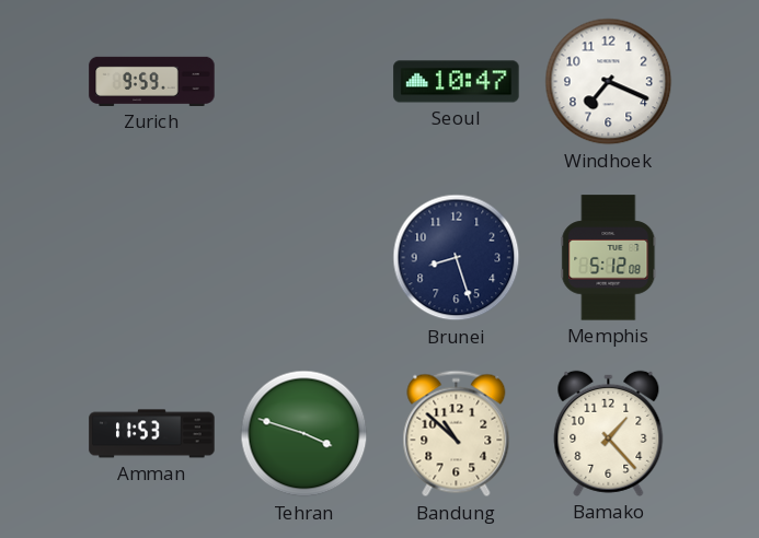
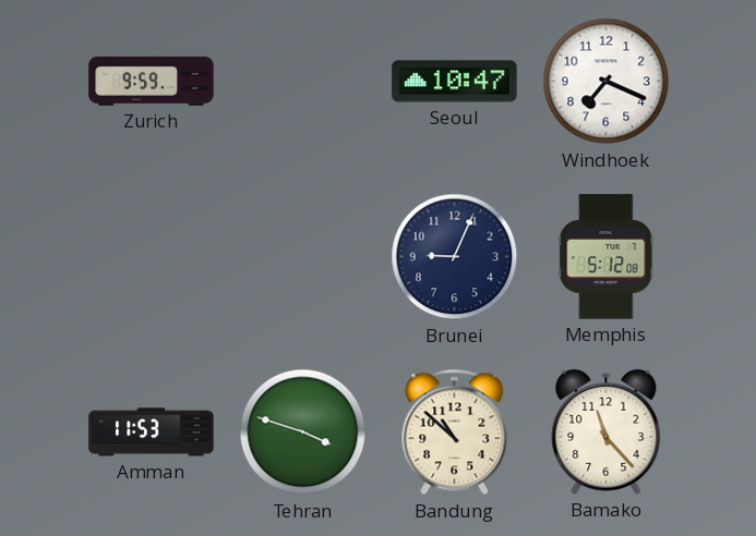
Brunei: 8:27 -> 9:04 (455, 257)
Bamako: 1:23 -> 11:23 (607, 431)
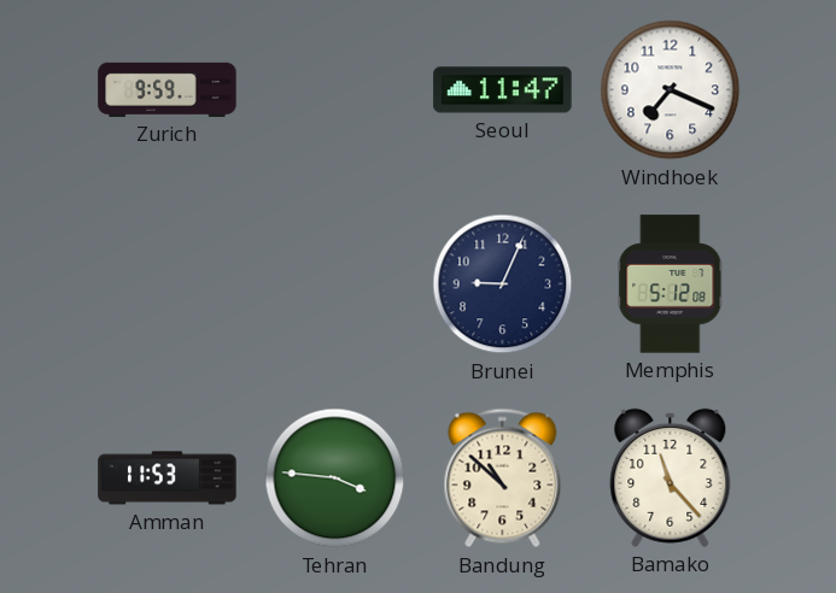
Seoul: 10:47 -> 11:47 (503, 90)
Tehran: 3:48 -> 3:46 (335, 478)
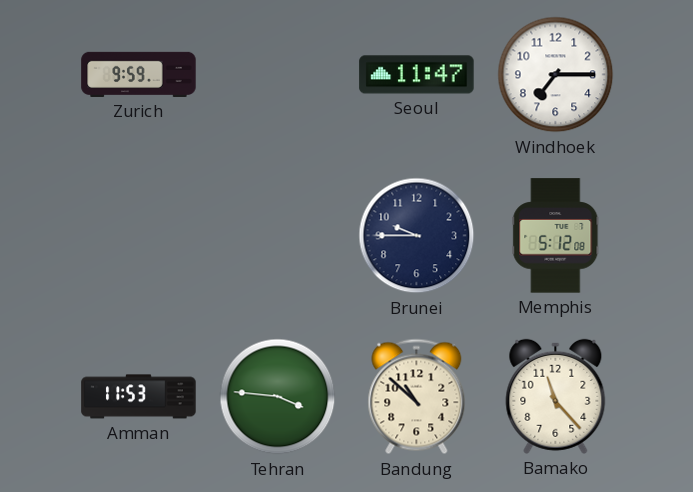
Windhoek: 7:19 -> 7:15 (556, 75)
Brunei: 9:04 -> 9:45 (417, 236)
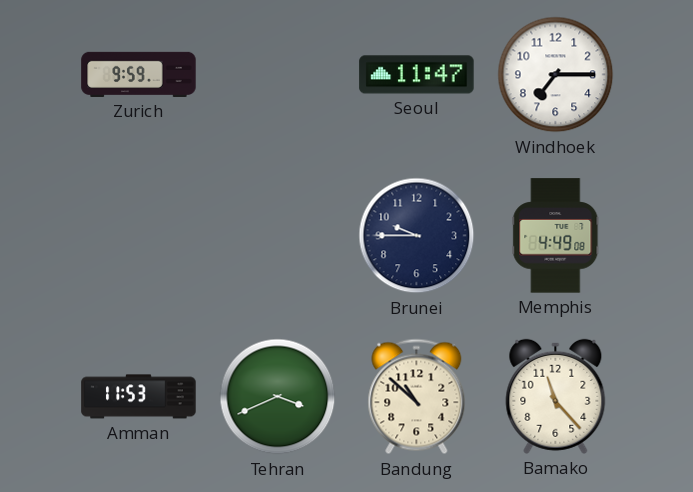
Memphis: 5:12 -> 4:49 (556, 236)
Tehran: 3:46 -> 3:41 (278, 397)
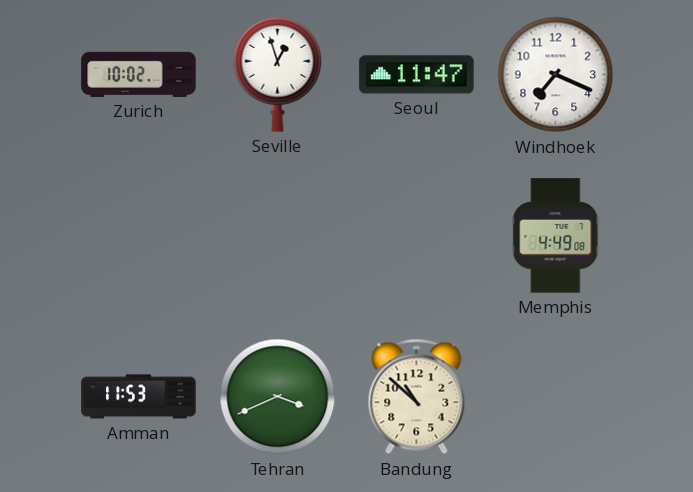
Zurich: 9:59 -> 10:02 (139, 74)
Seville: none -> 12:57 (278, 74)
Windhoek: 7:15 -> 7:19 (556, 75)
Brunei: 9:45 -> none (417, 236)
Bamako: 11:23 -> none (556, 396)
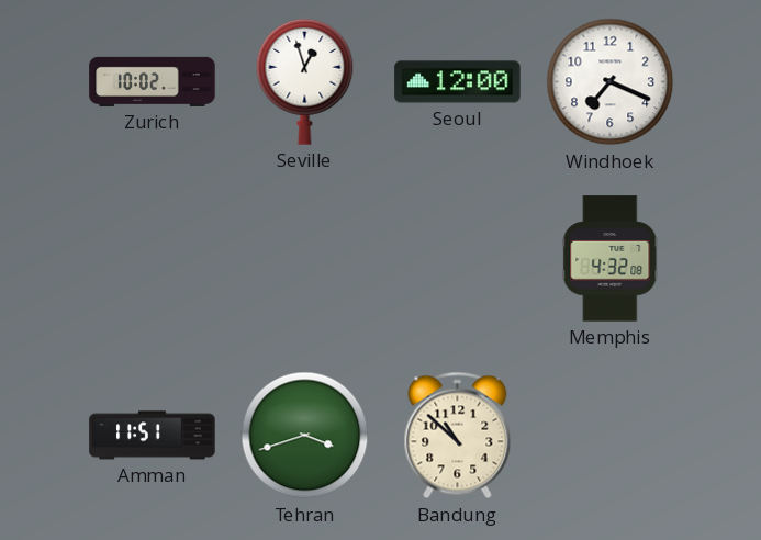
Seoul: 11:47 -> 12:00 (458, 82)
Memphis: 4:49 -> 4:32 (611, 259)
Amman: 11:53 -> 11:51 (153, 436)
Tehran: 3:41 -> 3:42 (305, 436)
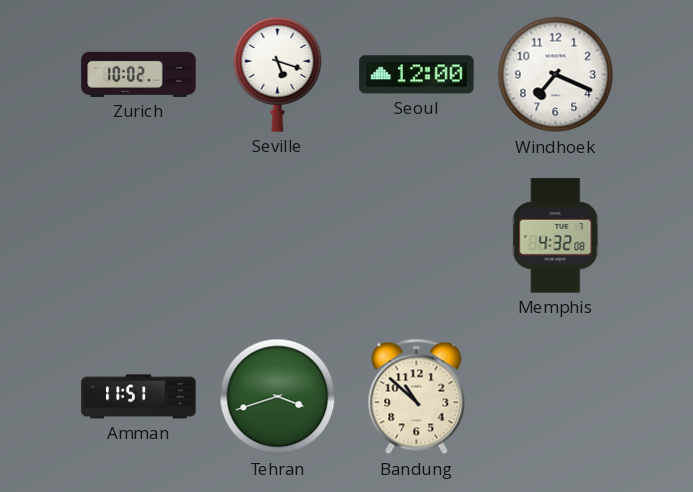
Seville: 12:57 -> 5:18 (278, 74)
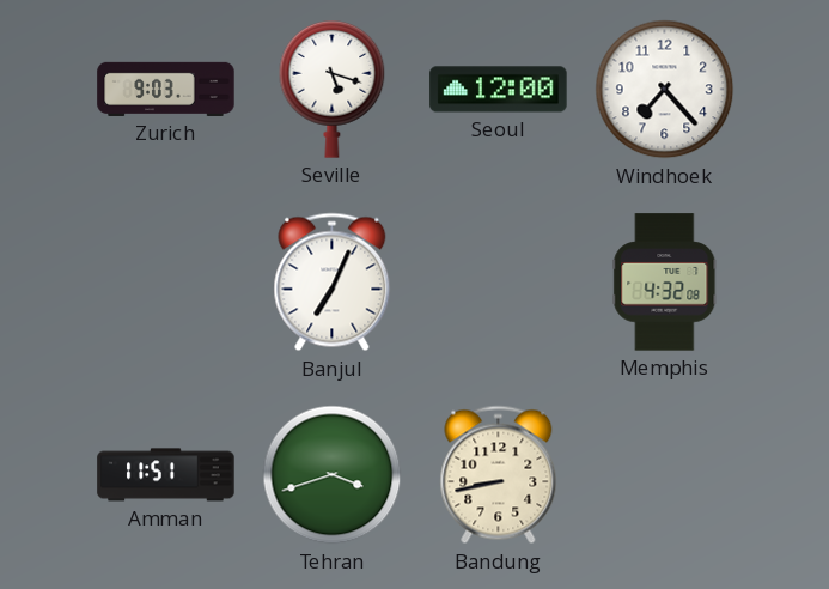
Zurich: 10:02 -> 9:03 (166, 89)
Windhoek: 7:19 -> 7:23 (665, 90)
Banjul: none -> 7:04 (333, 283)
Bandung: 10:52 -> 8:43 (499, 475)
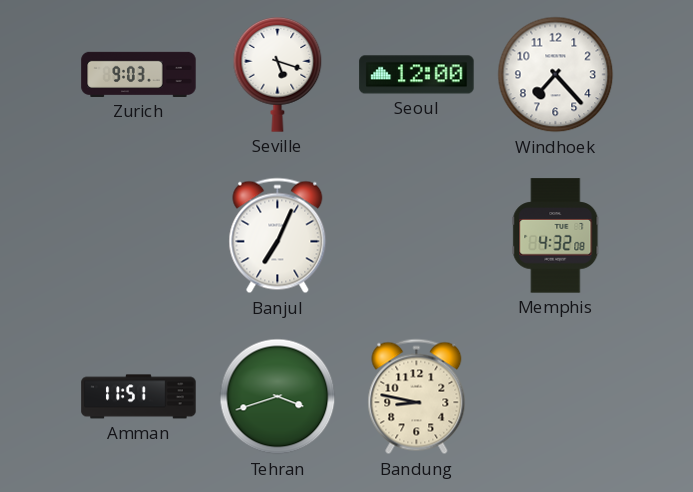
Bandung: 8:43 -> 8:47 (417, 397)
